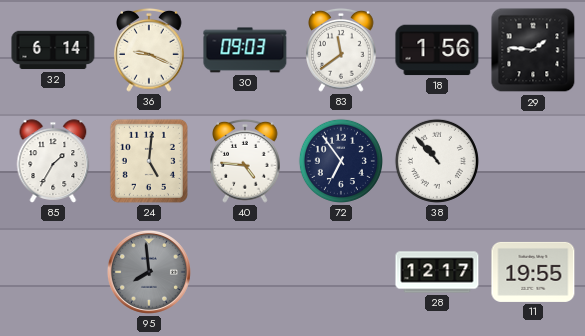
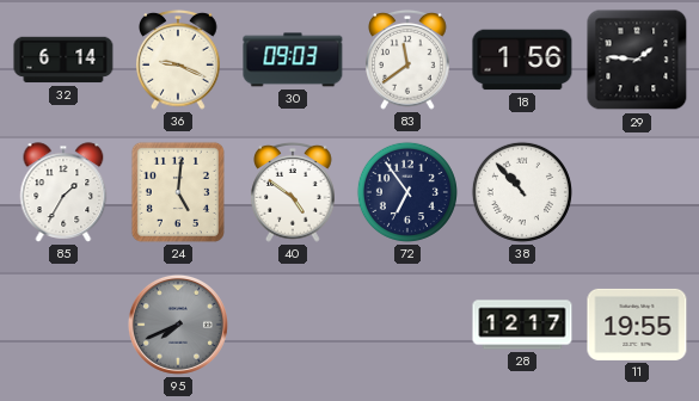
40: 4:46 -> 4:51 (293, 192)
95: 7:59 -> 7:41 (178, 325)
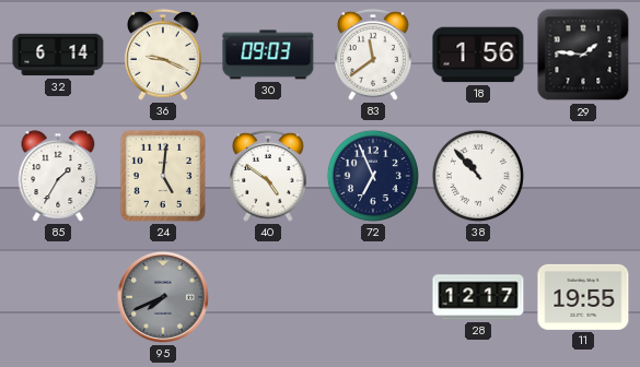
72: 6:54 -> 6:56 (373, 176)
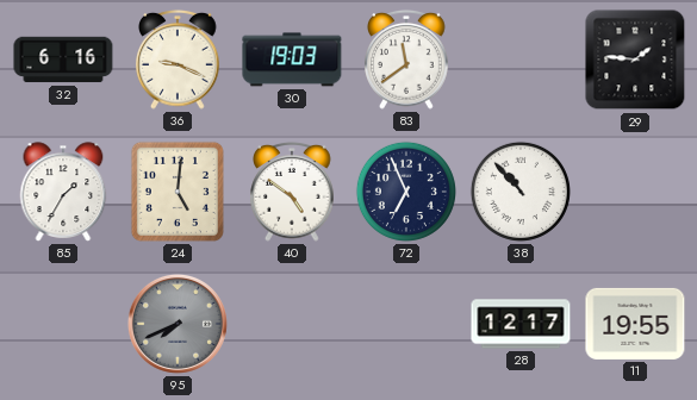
32: 6:14 -> 6:16 (63, 60)
30: 09:03 -> 19:03 (292, 60)
18: 1:56 -> none (478, 55)
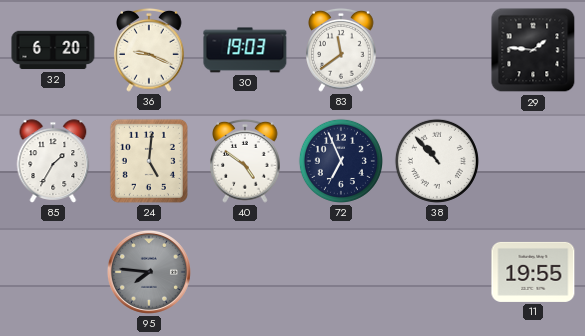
32: 6:16 -> 6:20 (53, 50)
95: 7:41 -> 7:46 (149, 272)
28: 12:17 -> none (521, 324)
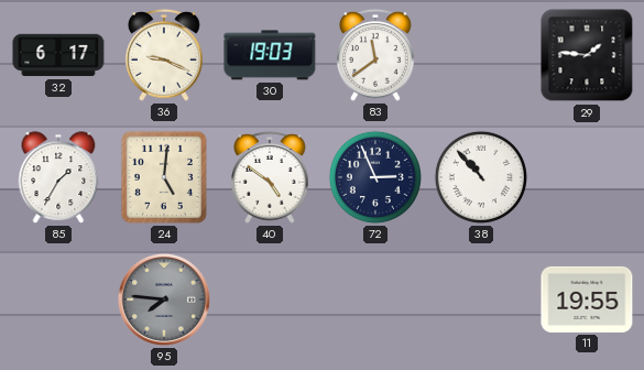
32: 6:20 -> 6:17 (58, 55)
72: 6:56 -> 2:56 (375, 177)
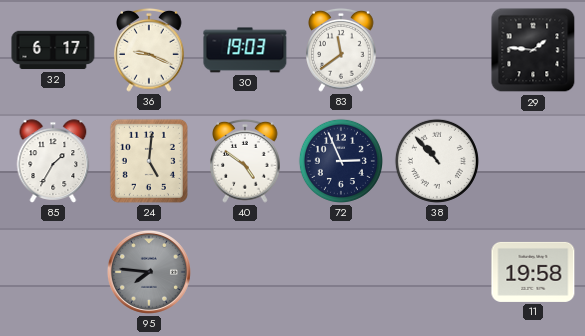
11: 19:55 -> 19:58 (533, 272)
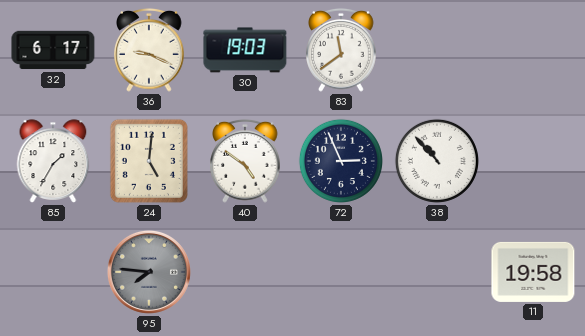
29: 1:46 -> none (533, 50)
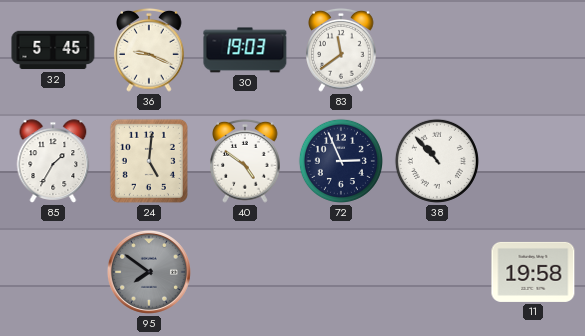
32: 6:17 -> 5:45 (53, 50)
95: 7:46 -> 7:51 (149, 272)
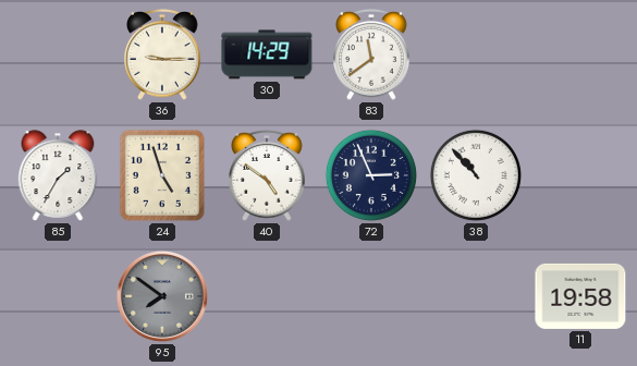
32: 5:45 -> none (53, 50)
36: 9:19 -> 9:15 (162, 54)
30: 19:03 -> 14:29 (267, 54)
24: 5:01 -> 4:57 (162, 175)
